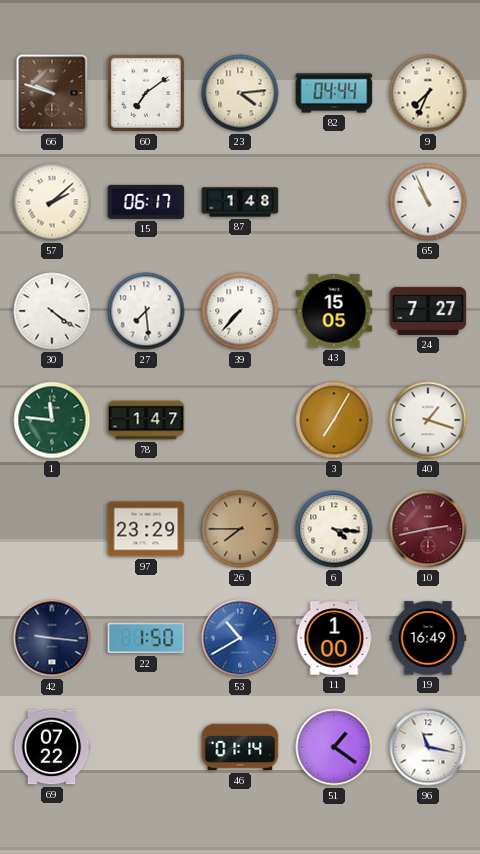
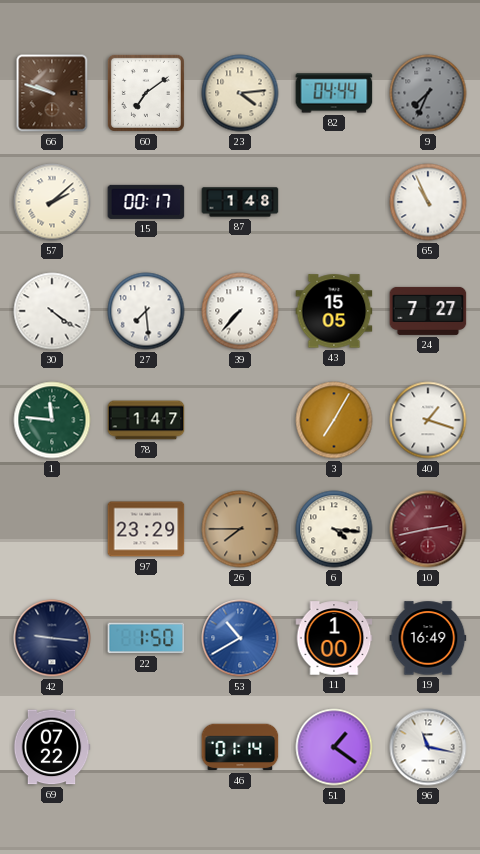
9 dial: cream -> grey (428, 93)
15: 06:17 -> 00:17 (146, 202)
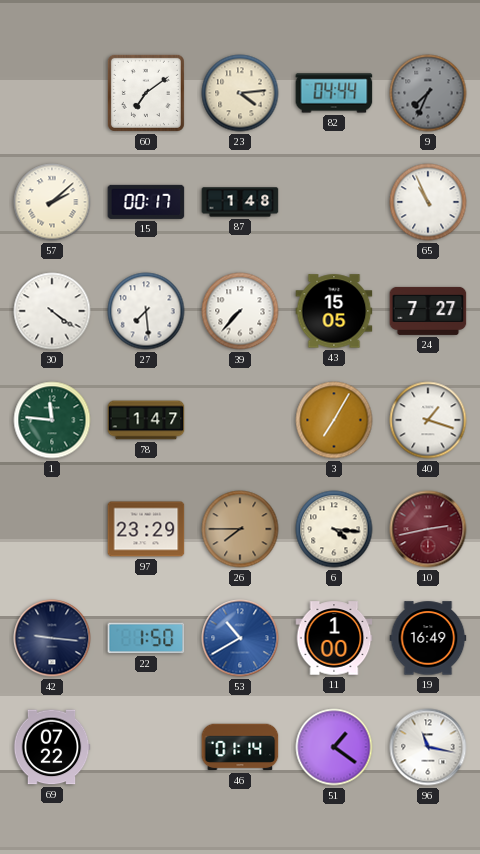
66: 9:48 -> none (52, 93)
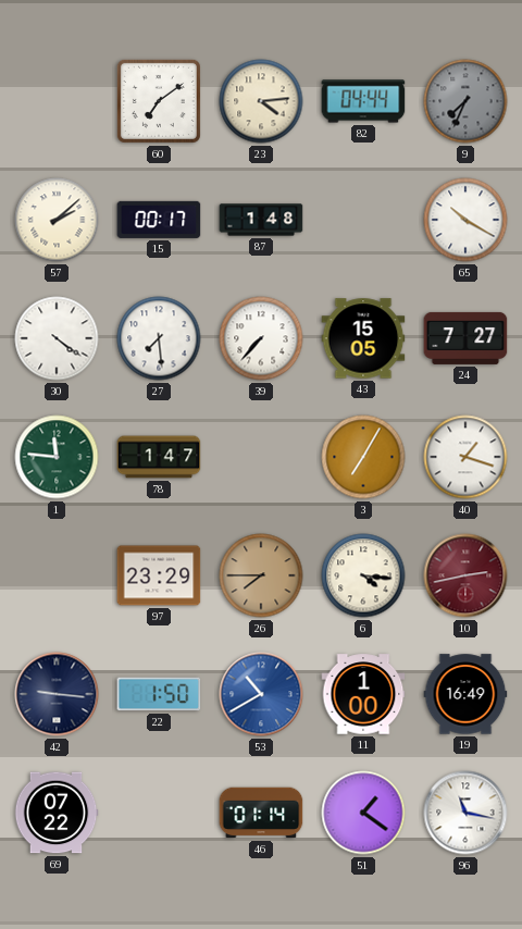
65: 10:56 -> 10:20 (465, 220)
